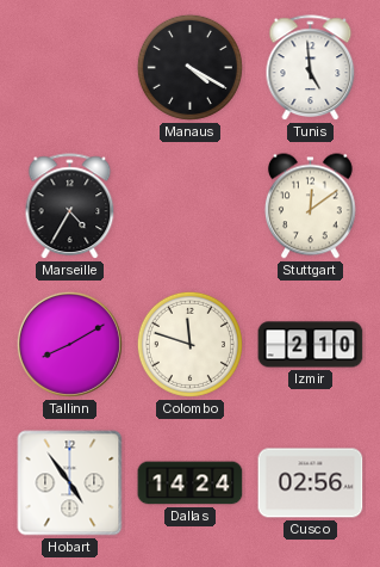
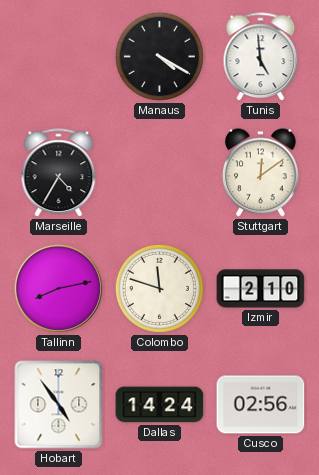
Tallinn: 8:10 -> 8:13 (58, 288)
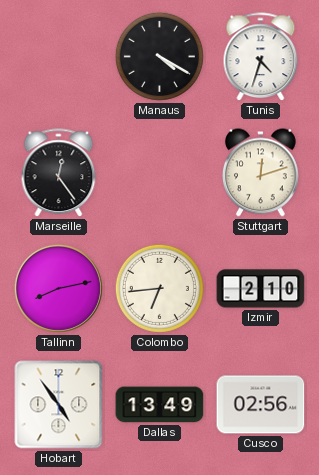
Tunis: 4:59 -> 4:33 (261, 57)
Marseille: 4:35 -> 12:24 (59, 173)
Stuttgart: 12:09 -> 12:12 (261, 173)
Colombo: 11:48 -> 6:44 (159, 288)
Dallas: 14:24 -> 13:49 (160, 405)
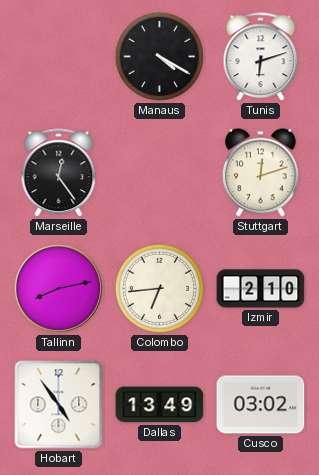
Tunis: 4:33 -> 6:12 (261, 57)
Cusco: 02:56 -> 03:02 (261, 405)
